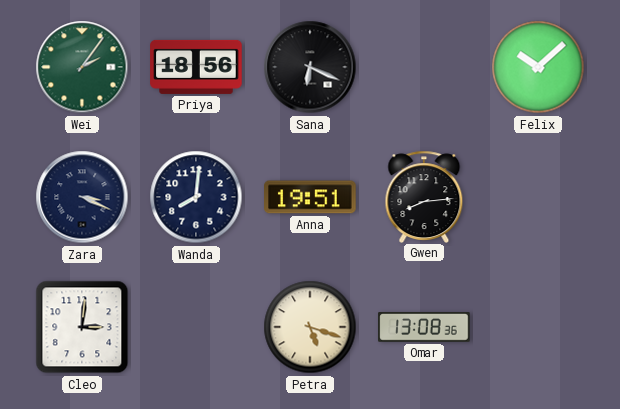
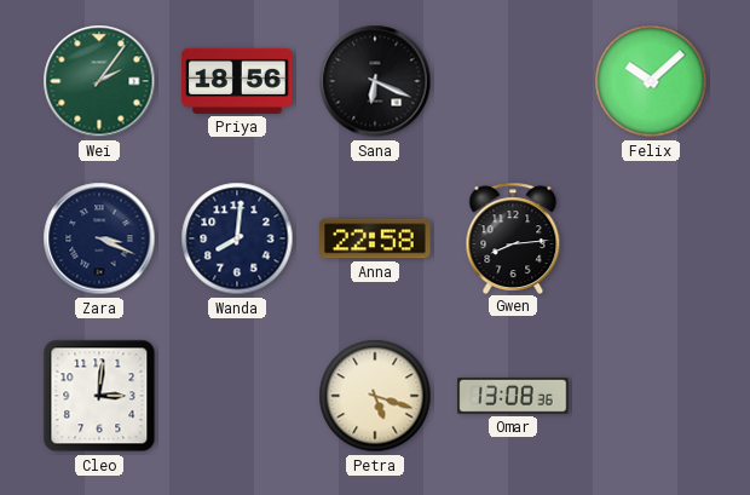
Anna: 19:51 -> 22:58 (375, 238)
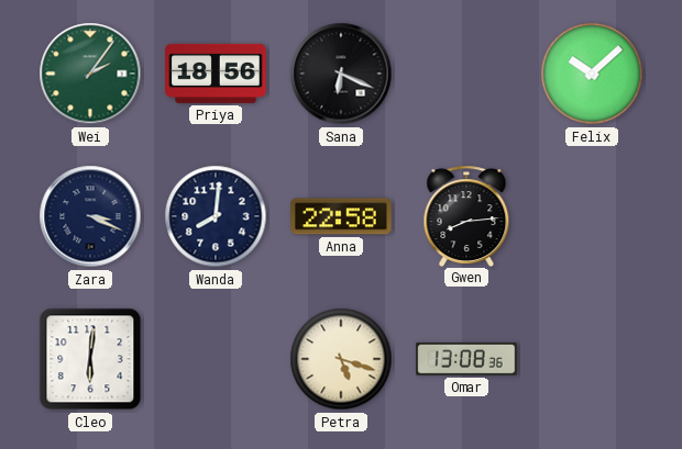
Cleo: 3:01 -> 6:01 (90, 359)
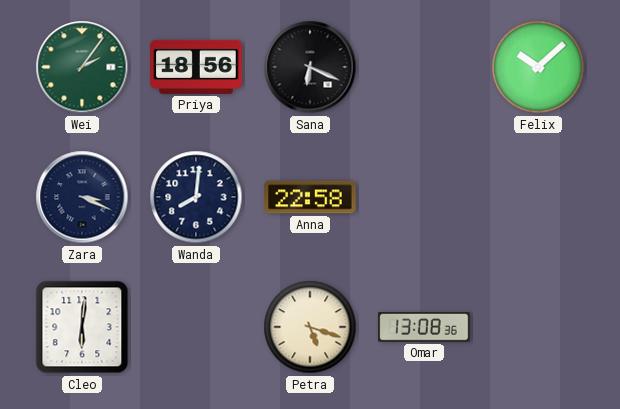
Gwen: 8:14 -> none (466, 215)
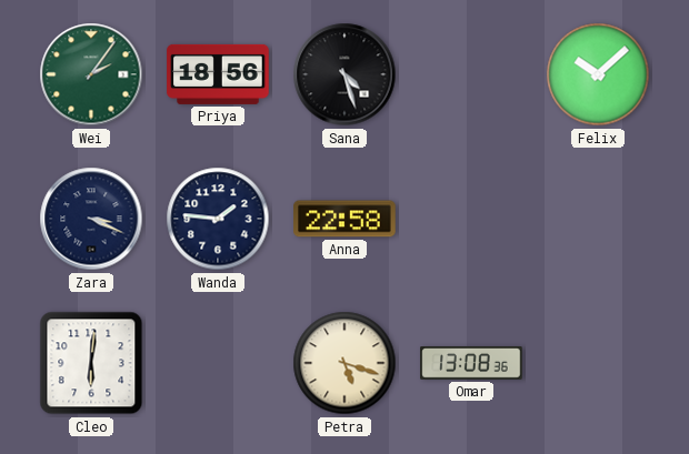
Sana: 6:19 -> 4:27 (344, 74)
Wanda: 8:01 -> 1:46 (218, 219)
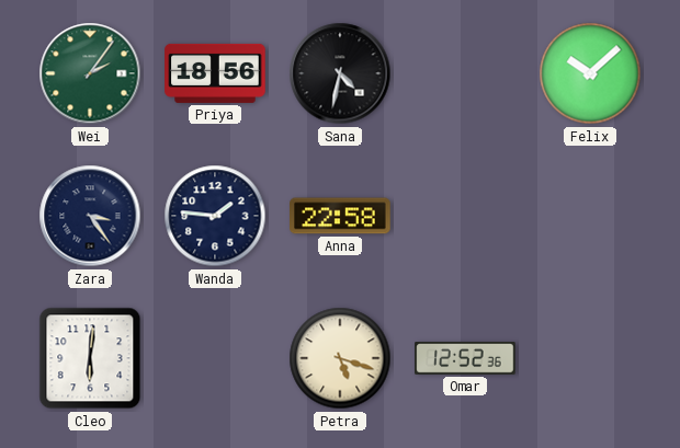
Sana: 4:27 -> 4:32 (340, 73)
Zara: 3:19 -> 3:24 (90, 216)
Omar: 13:08 -> 12:52 (465, 359)
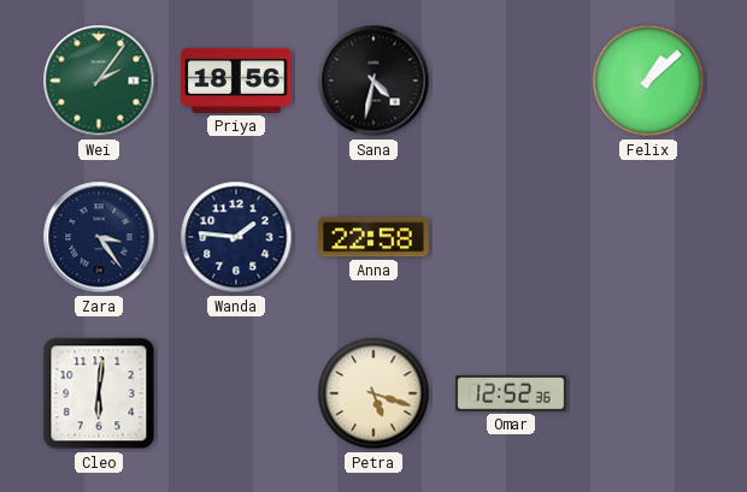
Felix: 10:08 -> 1:08 (648, 81)
